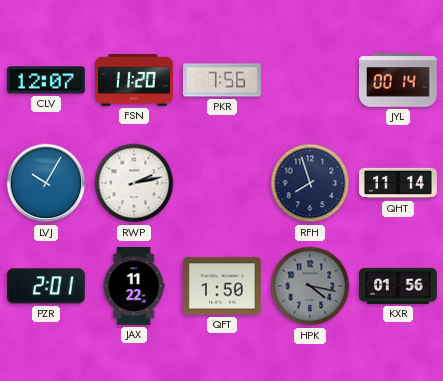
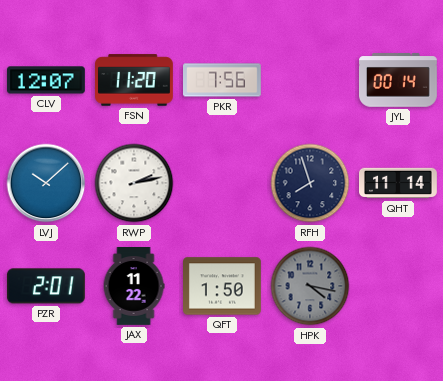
LVJ: 10:05 -> 10:08 (46, 183)
KXR: 01:56 -> none (399, 286)
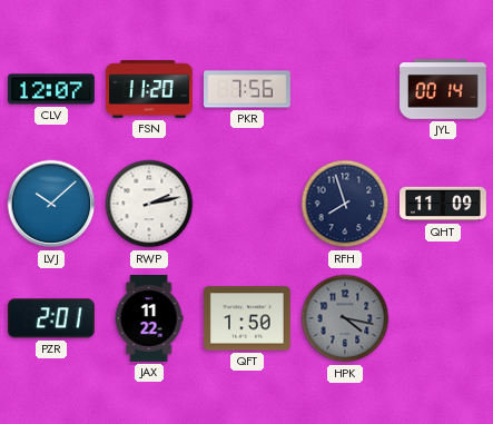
QHT: 11:14 -> 11:09 (444, 204)
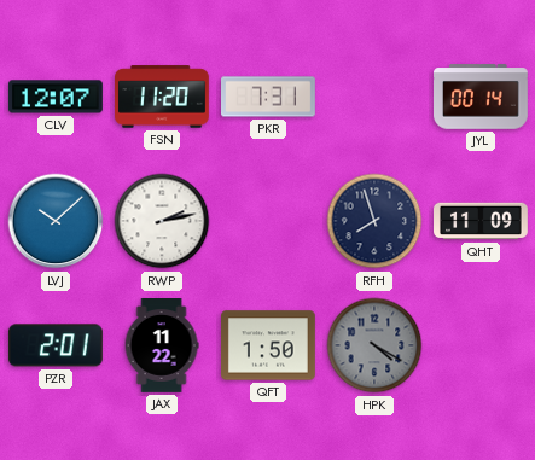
PKR: 7:56 -> 7:31 (269, 97)
HPK: 4:17 -> 4:20 (374, 345)
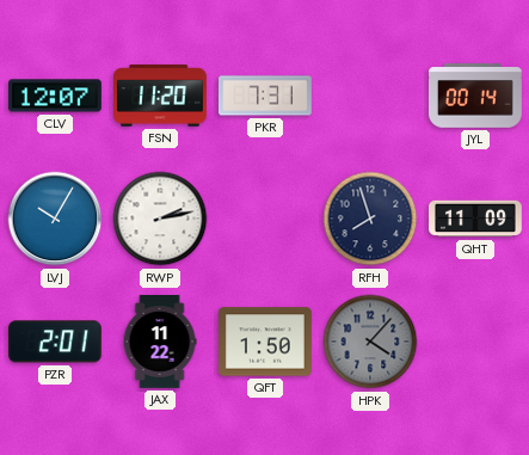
LVJ: 10:08 -> 10:05 (55, 219)
HPK: 4:20 -> 4:07 (370, 342)
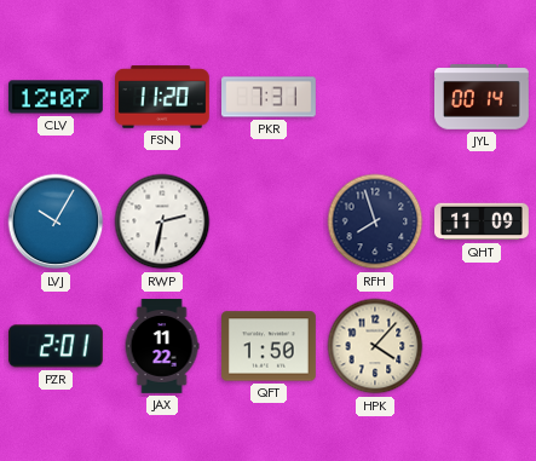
RWP: 2:13 -> 2:32 (162, 221)
HPK dial: grey -> cream (375, 346)
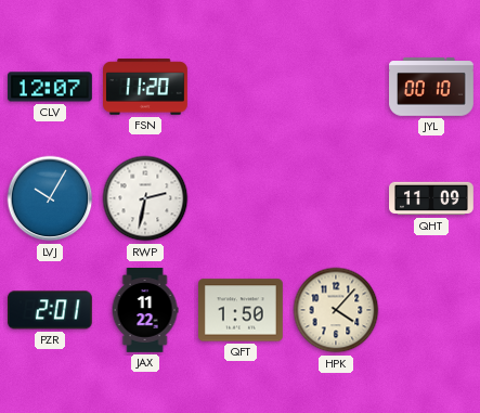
PKR: 7:31 -> none (270, 97)
JYL: 00:14 -> 00:10 (432, 87)
RFH: 7:57 -> none (375, 221)
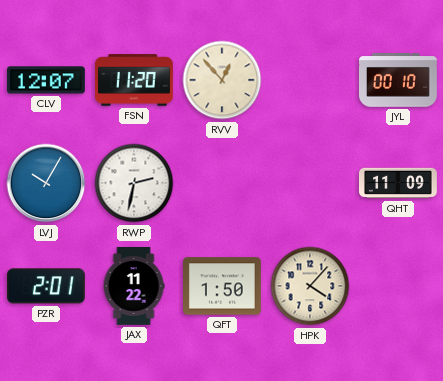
RVV: none -> 12:53 (222, 80)
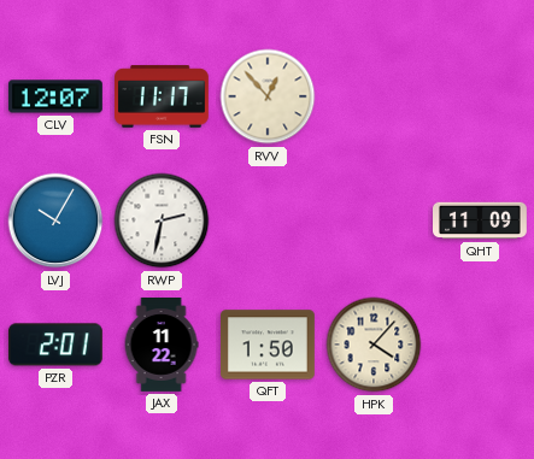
FSN: 11:20 -> 11:17 (163, 96)
JYL: 00:10 -> none (399, 80)
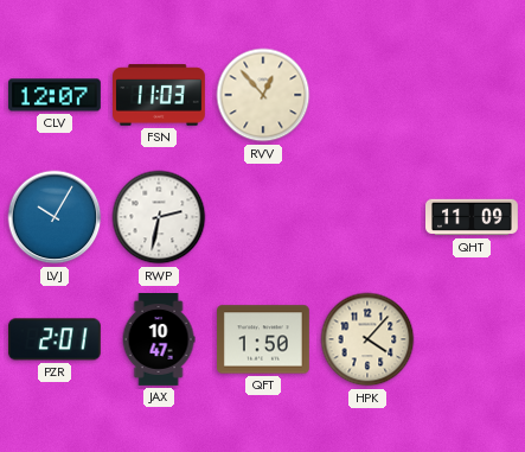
FSN: 11:17 -> 11:03 (160, 95)
JAX: 11:22 -> 10:47 (159, 340)
